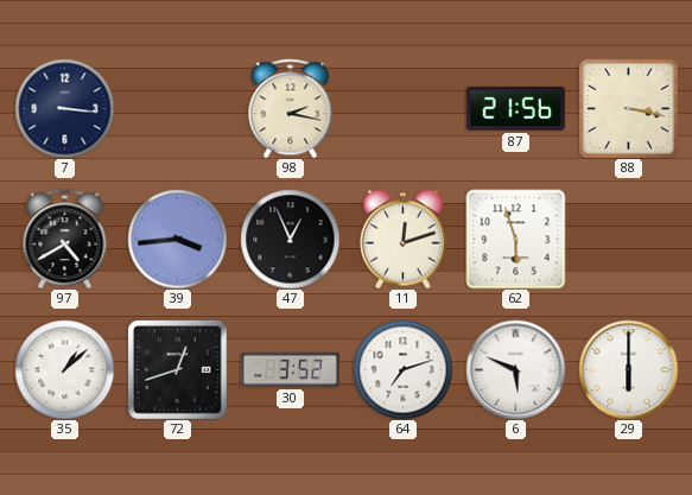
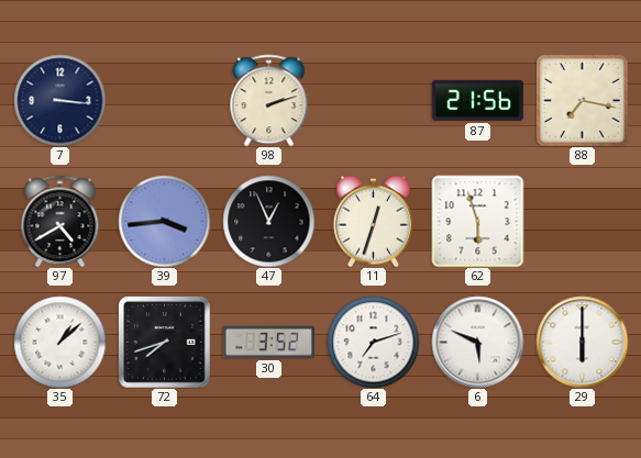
98: 2:17 -> 2:12 (269, 100)
88: 3:17 -> 7:17 (582, 100)
11: 12:12 -> 12:33 (373, 221)
72: 12:42 -> 7:42 (164, 342)
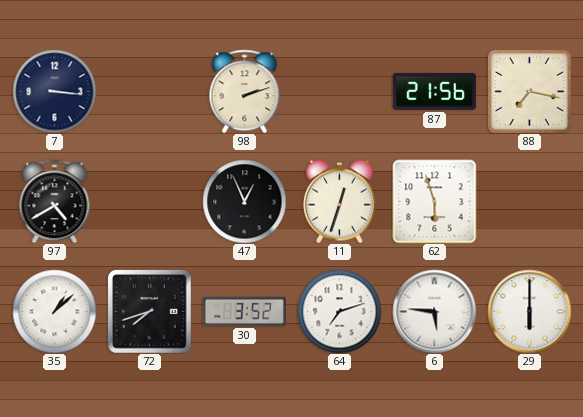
39: 3:44 -> none (164, 221)
6: 5:49 -> 5:46 (434, 311)
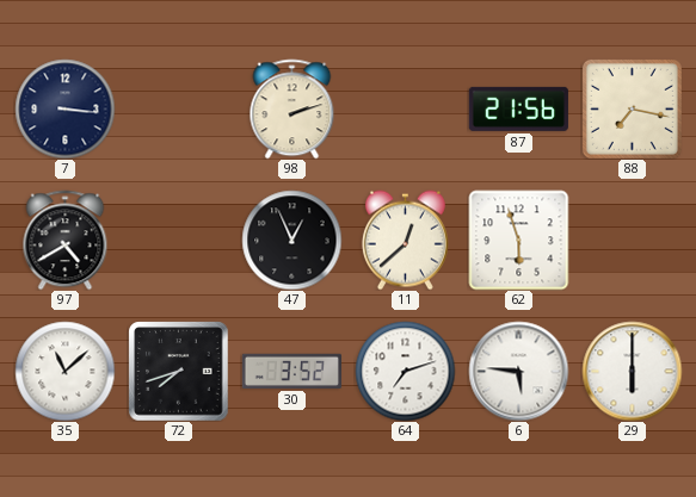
11: 12:33 -> 12:38 (405, 240)
35: 1:08 -> 11:08 (64, 371)
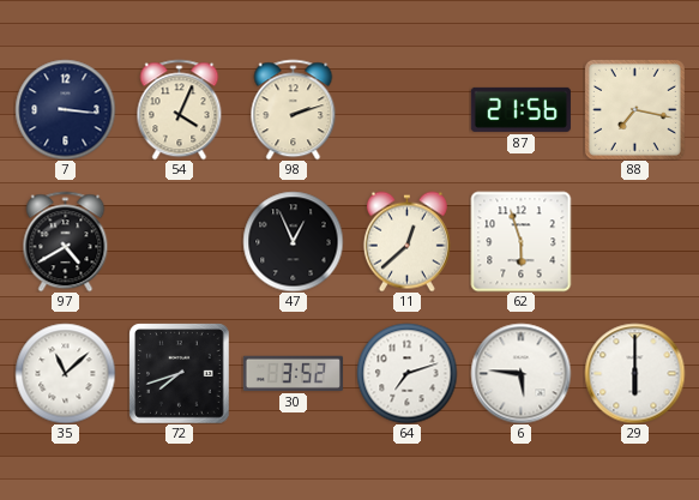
54: none -> 4:04 (180, 109)
